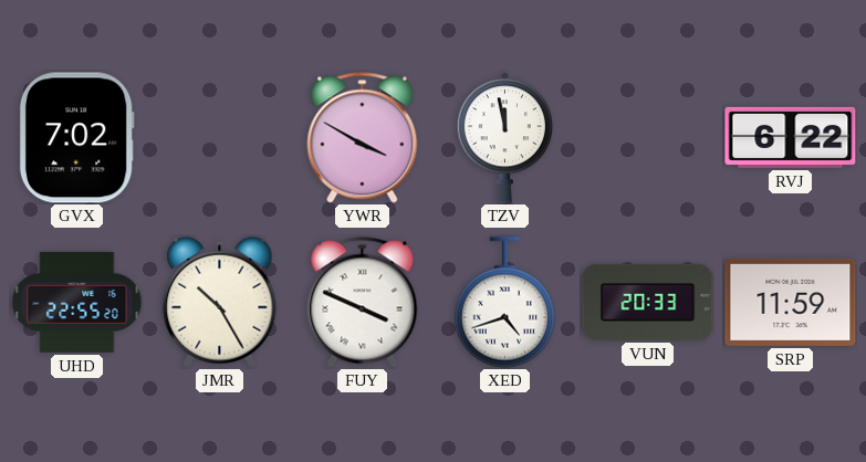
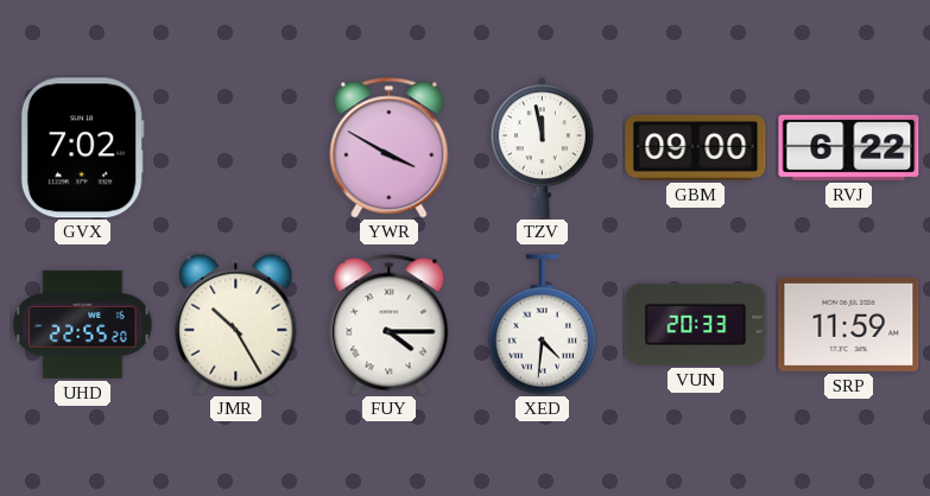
GBM: none -> 09:00 (696, 147)
FUY: 3:49 -> 4:15 (390, 325)
XED: 4:42 -> 4:31 (542, 325)
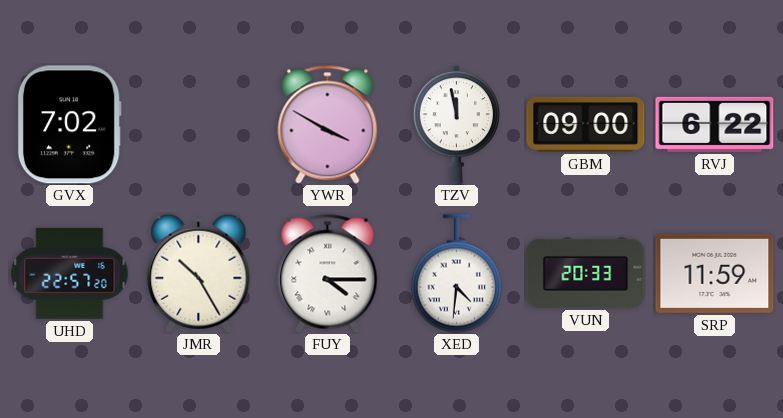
UHD: 22:55 -> 22:57 (70, 273)
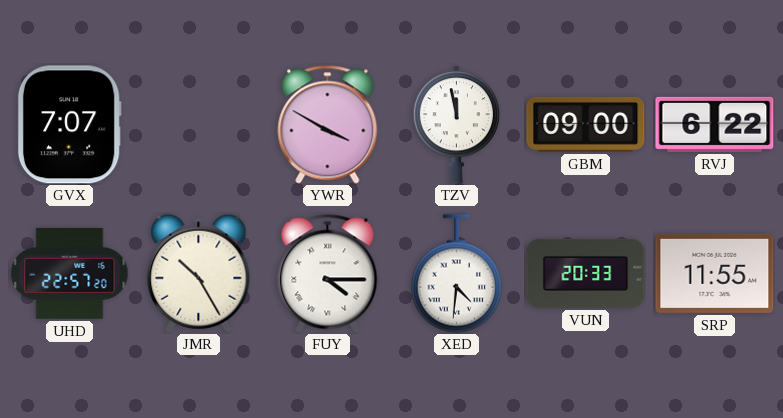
GVX: 7:02 -> 7:07 (69, 125)
SRP: 11:59 -> 11:55 (715, 273)
